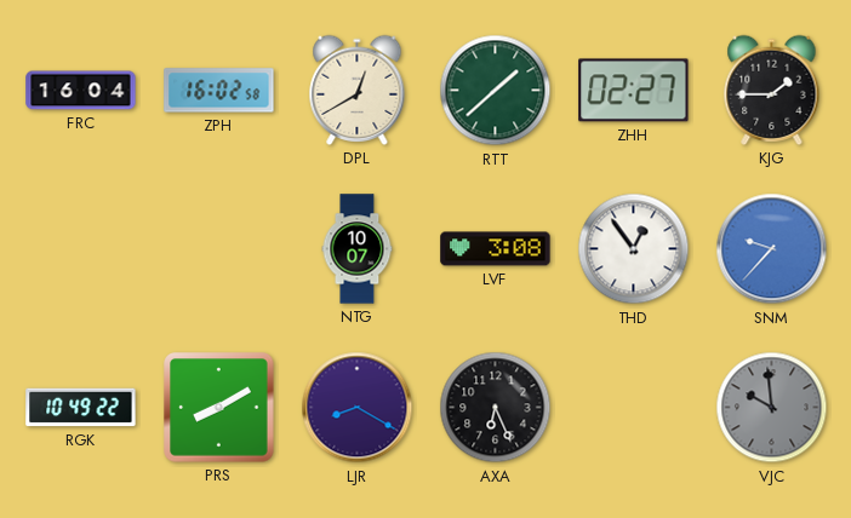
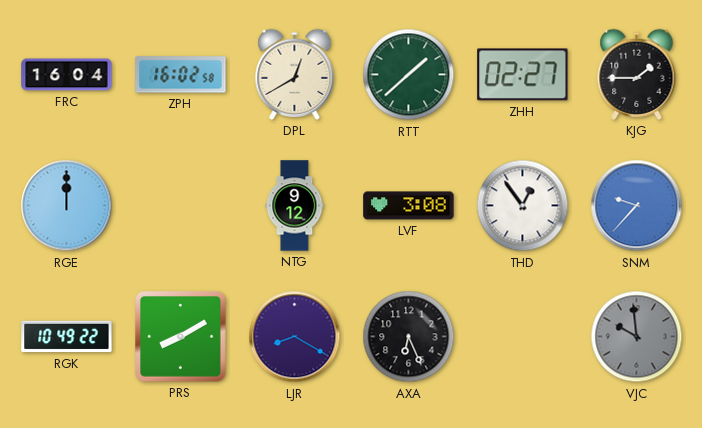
RGE: none -> 12:00 (67, 206)
NTG: 10:07 -> 9:12 (295, 206)
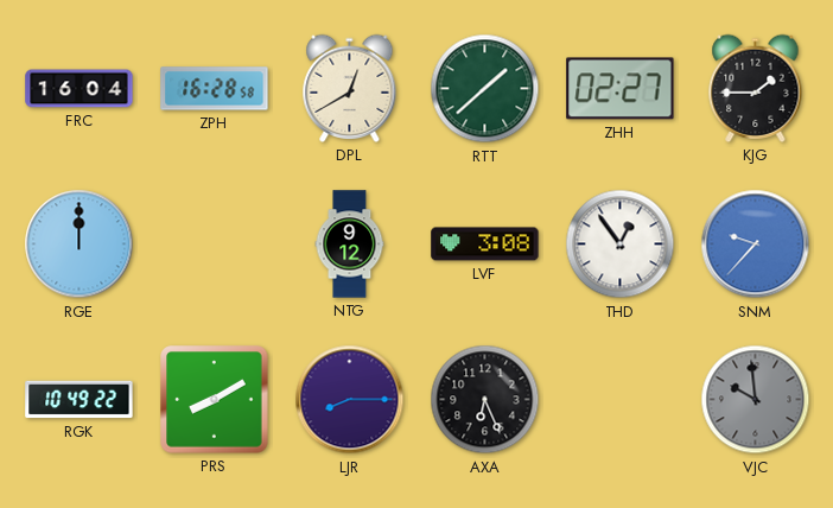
ZPH: 16:02 -> 16:28 (215, 89)
LJR: 8:20 -> 8:15 (350, 400)
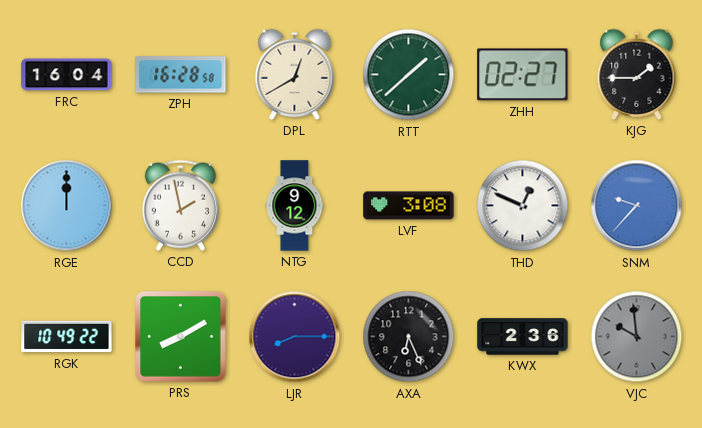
CCD: none -> 1:58 (180, 205)
THD: 12:54 -> 12:49 (523, 206)
KWX: none -> 2:36 (523, 337)
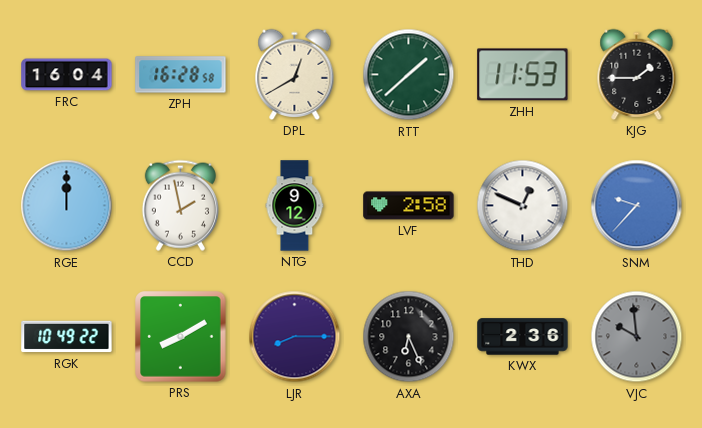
ZHH: 02:27 -> 11:53 (523, 75)
LVF: 3:08 -> 2:58 (409, 206)
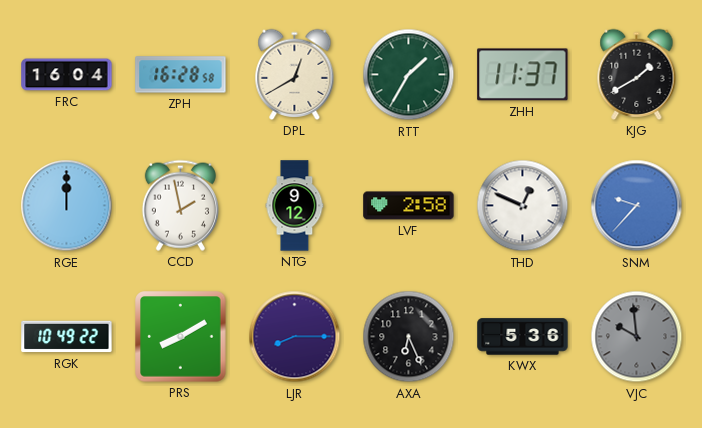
RTT: 1:38 -> 1:35 (409, 75)
ZHH: 11:53 -> 11:37 (523, 75)
KJG: 1:45 -> 1:40 (637, 74)
KWX: 2:36 -> 5:36 (523, 337)
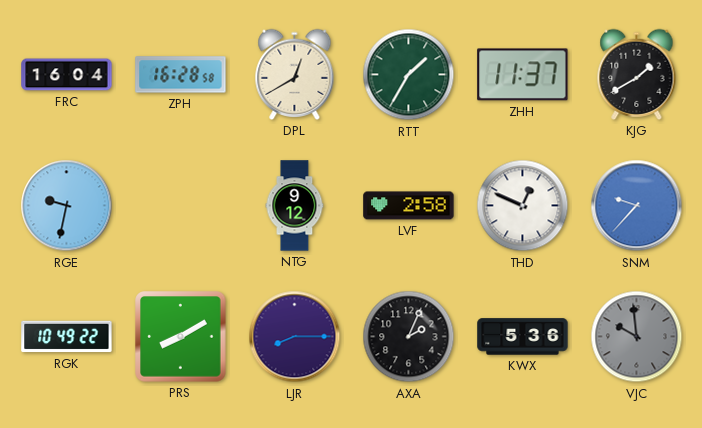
RGE: 12:00 -> 9:32 (67, 206)
CCD: 1:58 -> none (180, 205)
AXA: 6:26 -> 2:04 (409, 337)
